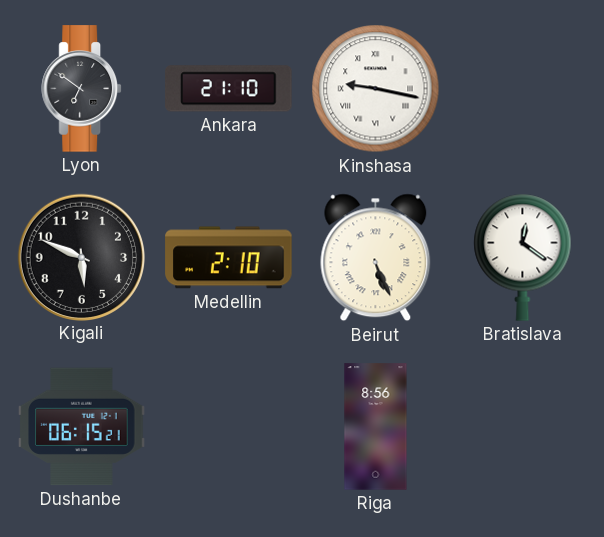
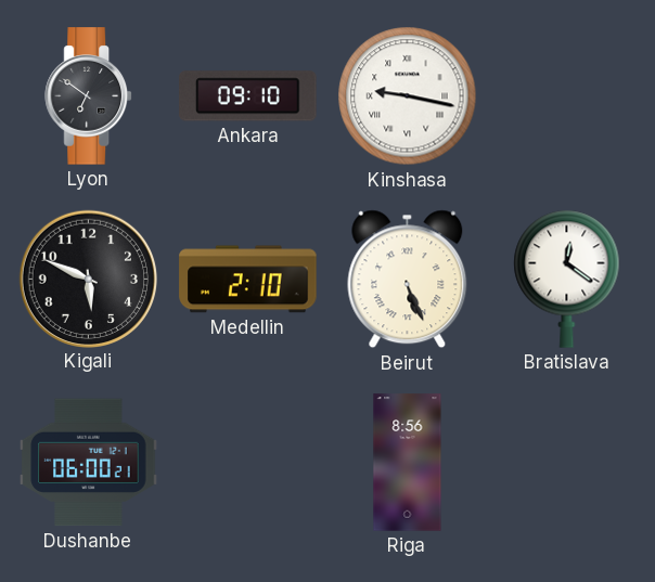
Ankara: 21:10 -> 09:10 (248, 96)
Dushanbe: 06:15 -> 06:00 (89, 463)
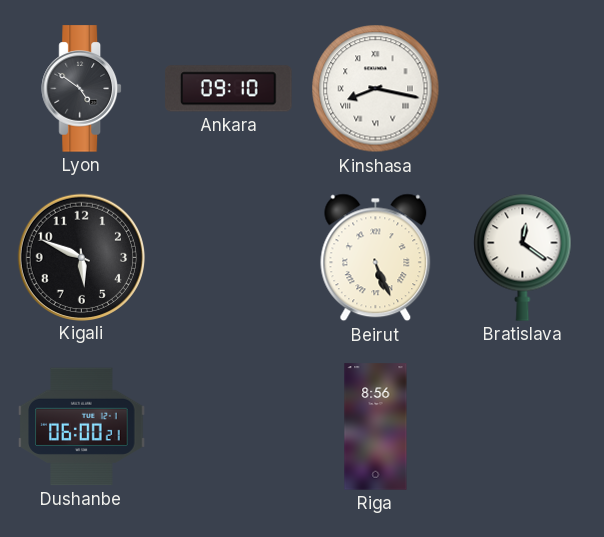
Lyon: 6:51 -> 4:51 (81, 89)
Kinshasa: 9:17 -> 8:17 (376, 89)
Medellin: 2:10 -> none (248, 280)
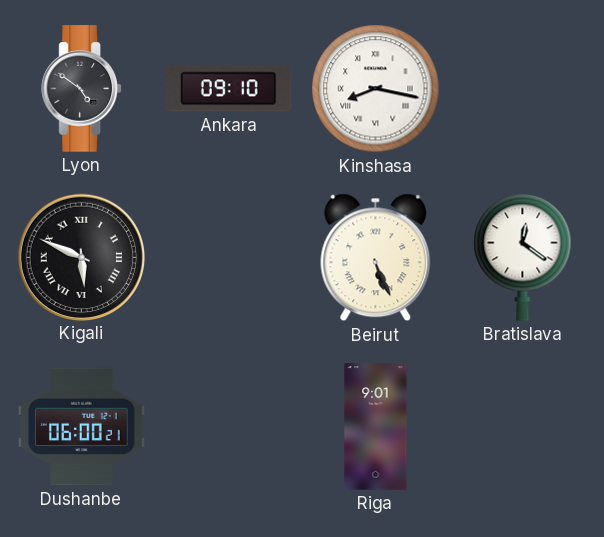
Kigali numerals: Arabic -> Roman (81, 257)
Riga: 8:56 -> 9:01 (376, 427)
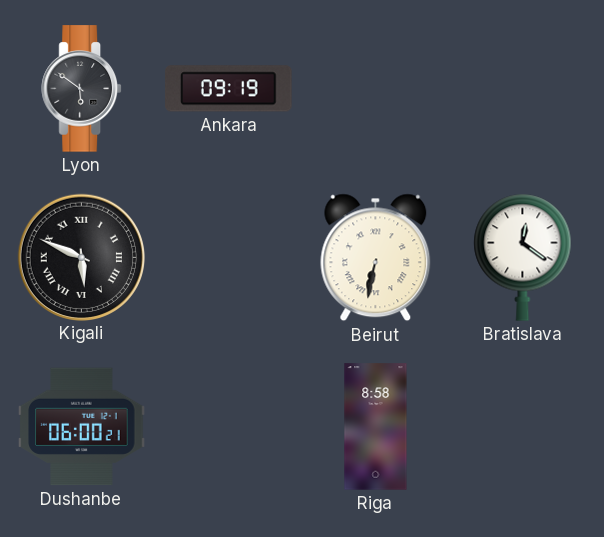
Lyon: 4:51 -> 5:51 (81, 89)
Ankara: 09:10 -> 09:19 (229, 89)
Kinshasa: 8:17 -> none (376, 89)
Beirut: 5:26 -> 6:32 (376, 258)
Riga: 9:01 -> 8:58 (376, 427)
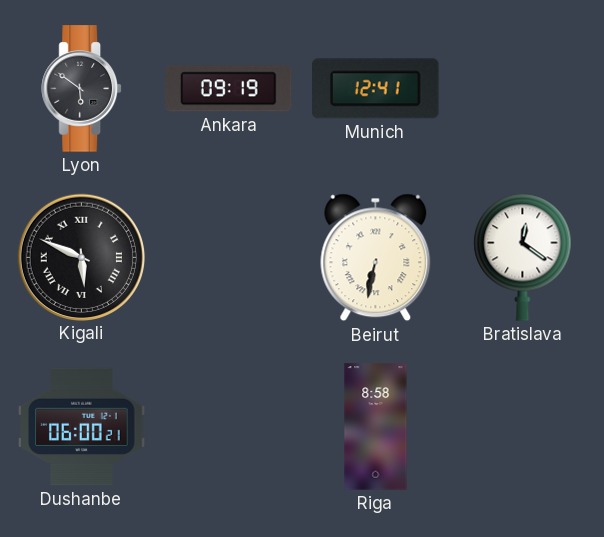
Munich: none -> 12:41 (376, 89)
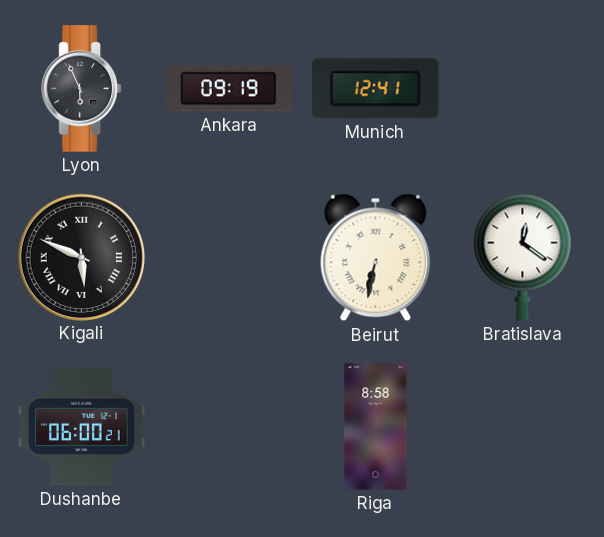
Lyon: 5:51 -> 5:56 (81, 89)
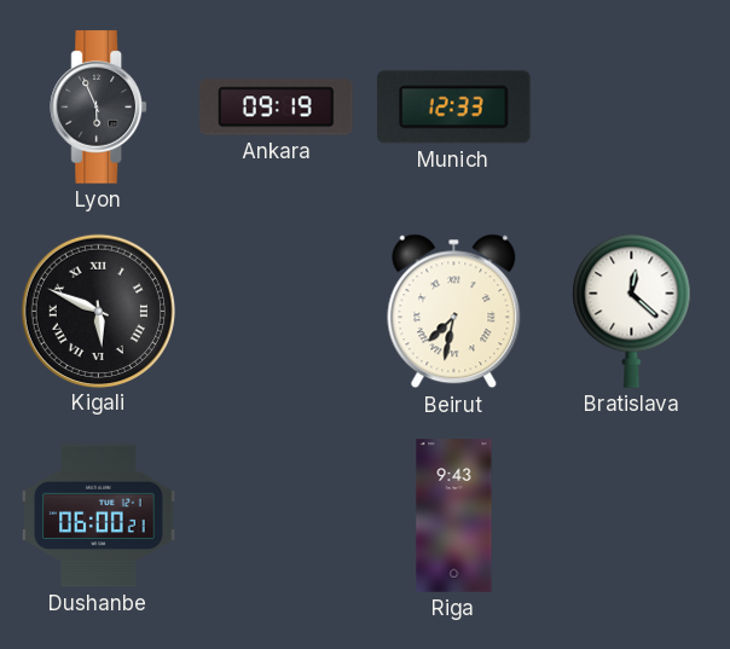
Munich: 12:41 -> 12:33 (454, 108)
Beirut: 6:32 -> 7:32 (454, 312)
Bratislava: 12:21 -> 12:22 (632, 311)
Riga: 8:58 -> 9:43 (454, 516)
